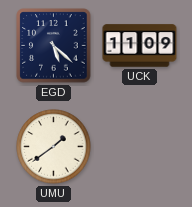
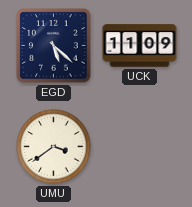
UMU: 1:39 -> 3:39 (54, 147)
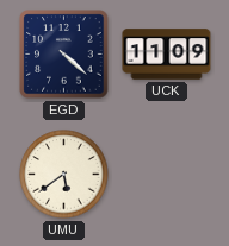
EGD: 5:22 -> 4:22 (64, 55)
UMU: 3:39 -> 5:39 (64, 175)
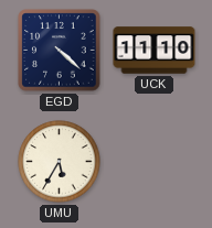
UCK: 11:09 -> 11:10 (155, 51)
UMU: 5:39 -> 5:35 (60, 162)
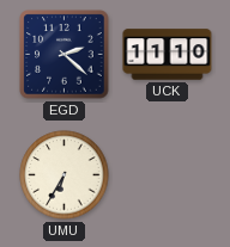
EGD: 4:22 -> 2:22 (65, 55)
UMU: 5:35 -> 6:35 (65, 175)
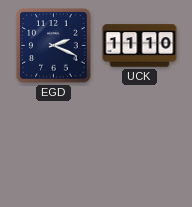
EGD: 2:22 -> 2:19 (54, 46)
UMU: 6:35 -> none (65, 175)
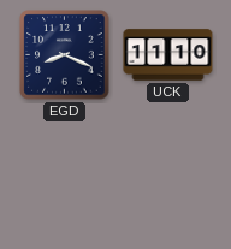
EGD: 2:19 -> 8:19 (65, 55)
